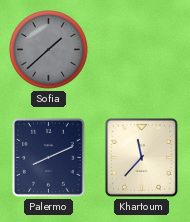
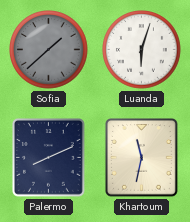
Luanda: none -> 6:03 (142, 50)
Khartoum: 11:37 -> 11:32 (142, 158)
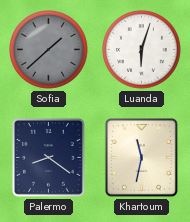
Palermo: 8:11 -> 8:21 (49, 158)
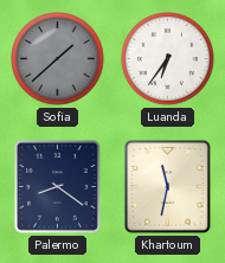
Luanda: 6:03 -> 6:36 (168, 59)
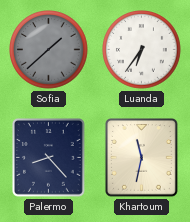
Palermo: 8:21 -> 8:23 (49, 158)
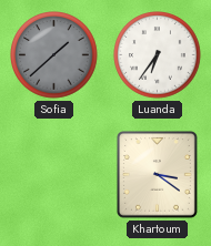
Palermo: 8:23 -> none (49, 158)
Khartoum: 11:32 -> 3:21 (158, 175)
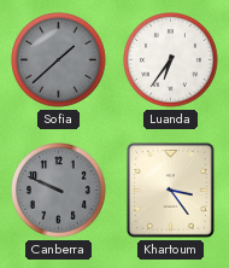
Canberra: none -> 9:49 (59, 191)
Khartoum: 3:21 -> 3:24 (171, 191)
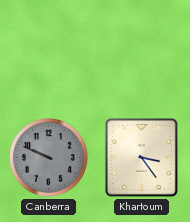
Sofia: 1:38 -> none (59, 60)
Luanda: 6:36 -> none (171, 60)
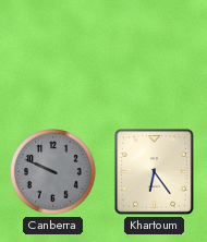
Khartoum: 3:24 -> 6:24 (155, 172)
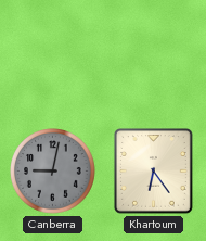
Canberra: 9:49 -> 9:02 (53, 172)
